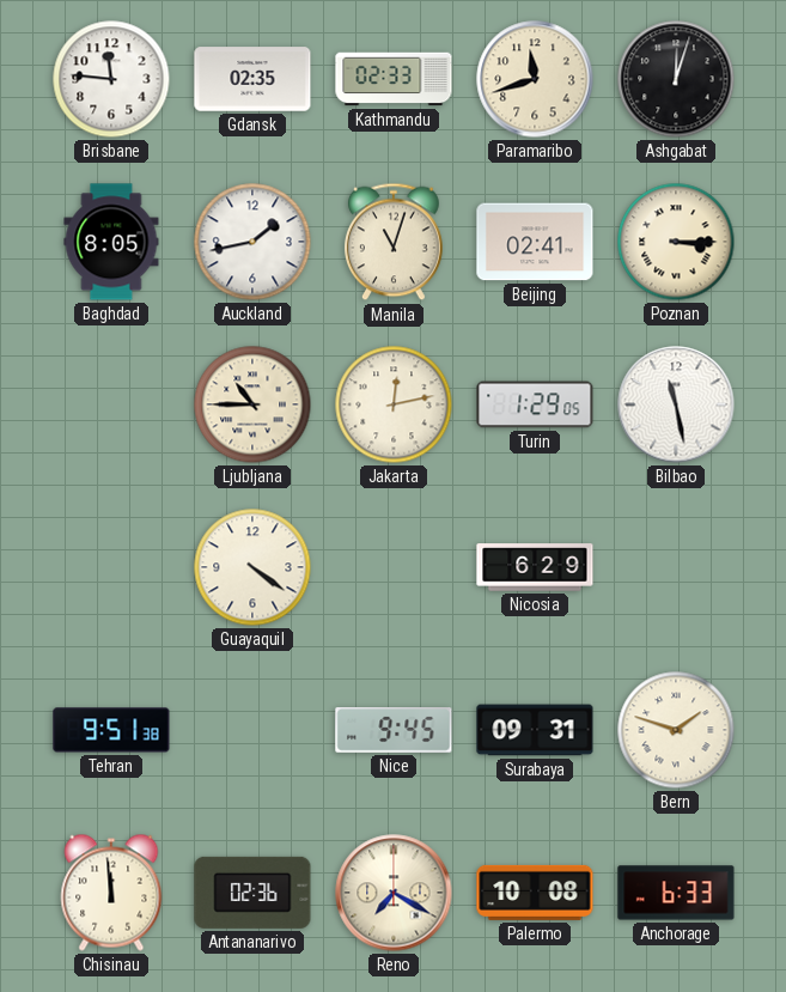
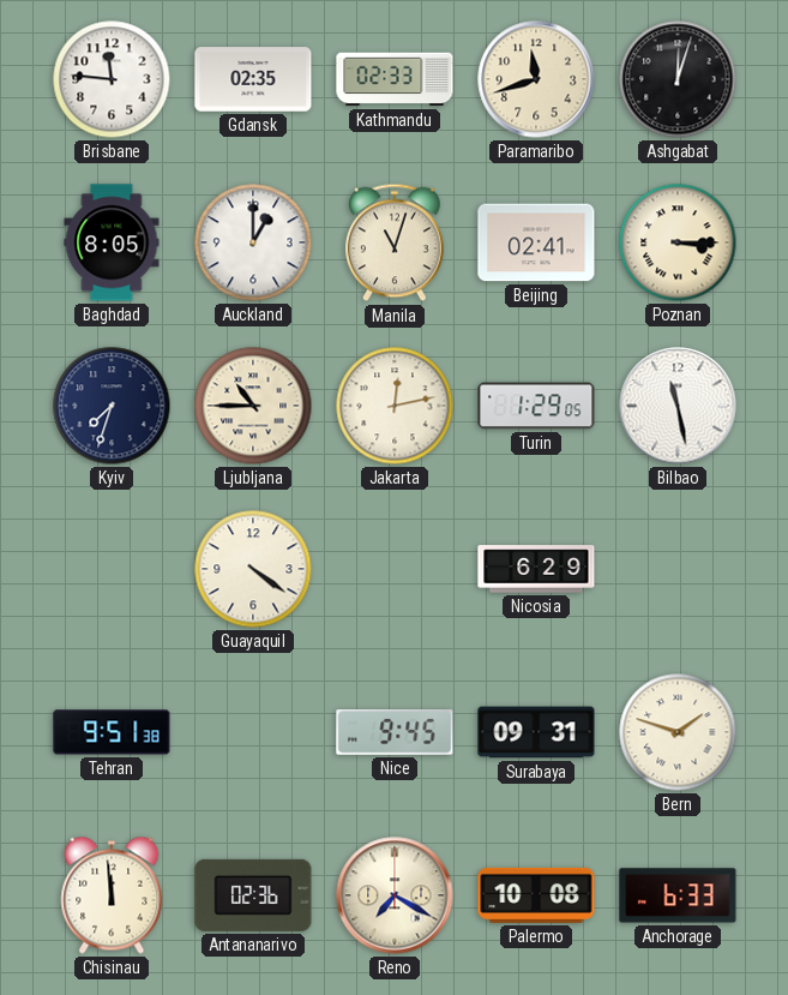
Auckland: 1:43 -> 1:00 (253, 242)
Kyiv: none -> 7:33 (112, 406)
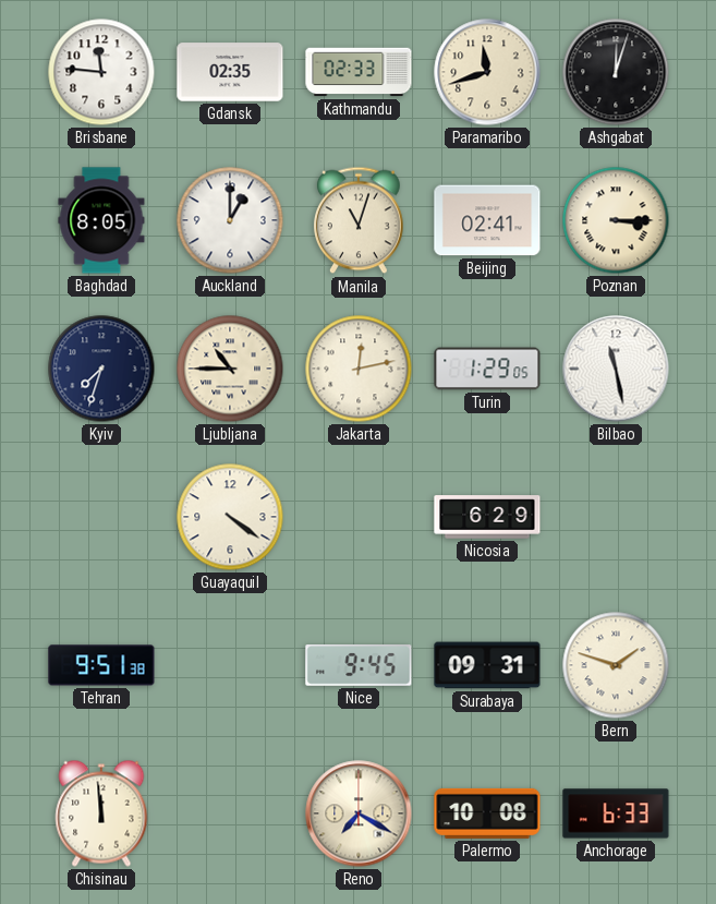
Antananarivo: 02:36 -> none (253, 895)
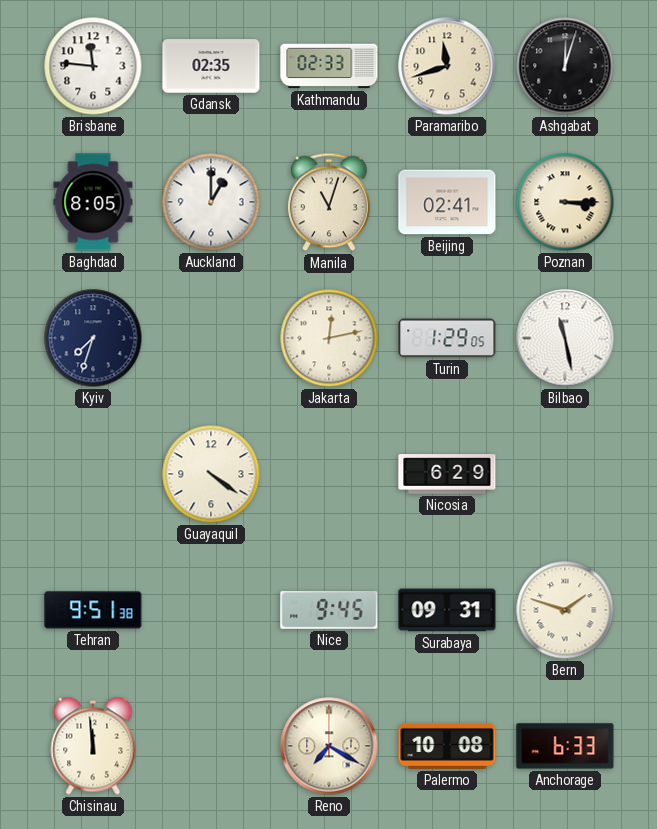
Ljubljana: 10:45 -> none (230, 369)
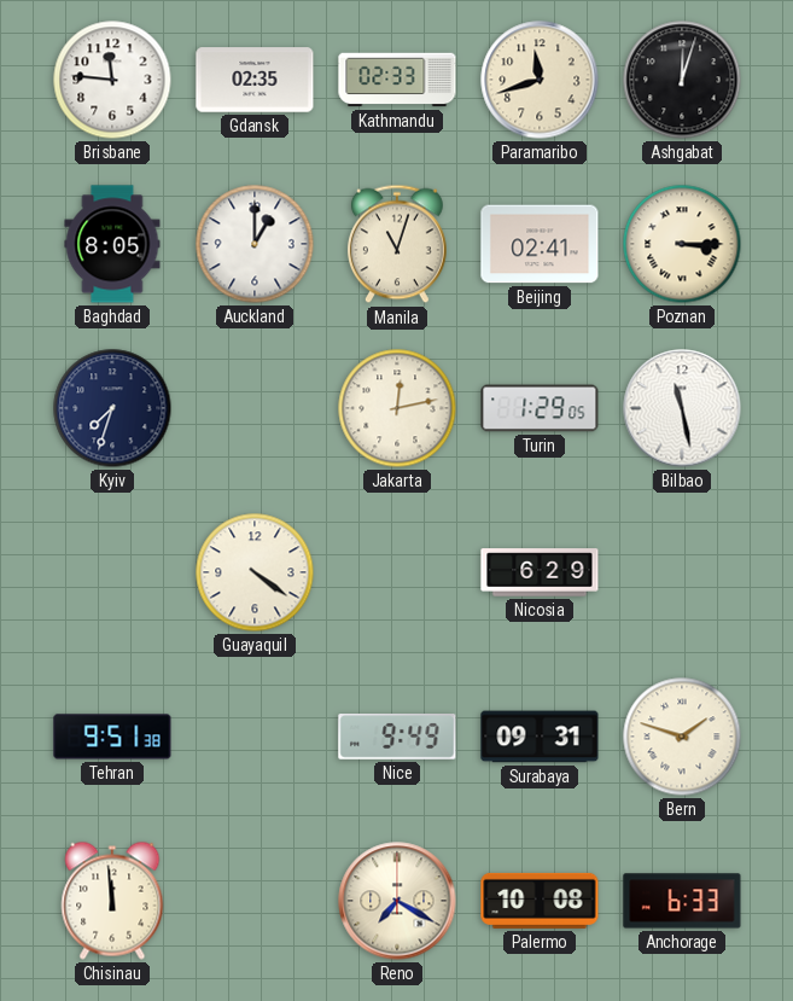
Nice: 9:45 -> 9:49 (397, 737)
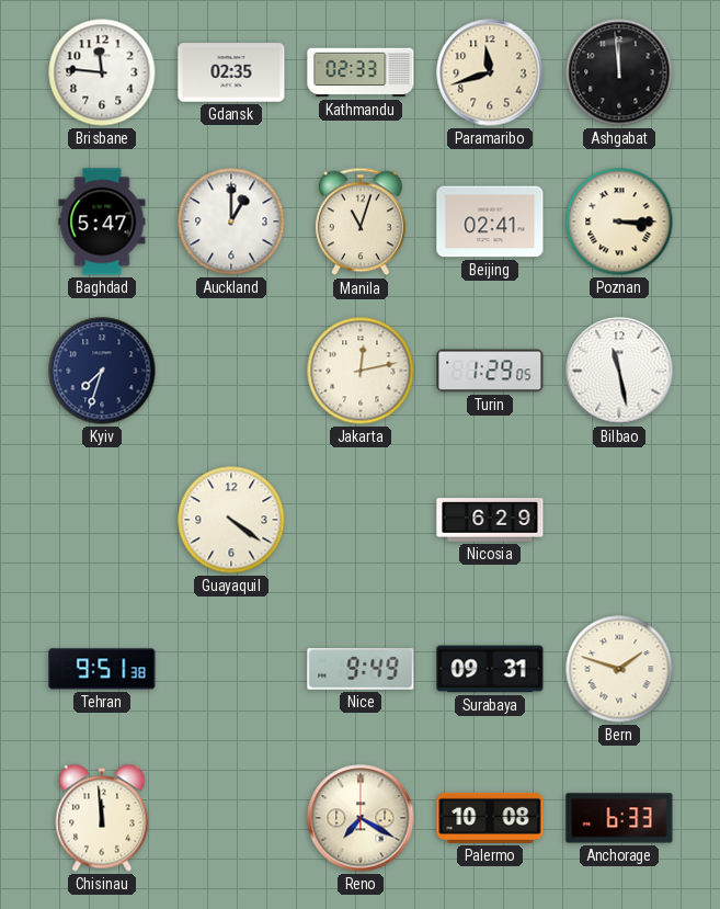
Ashgabat: 12:03 -> 11:59 (619, 72)
Baghdad: 8:05 -> 5:47 (102, 221)
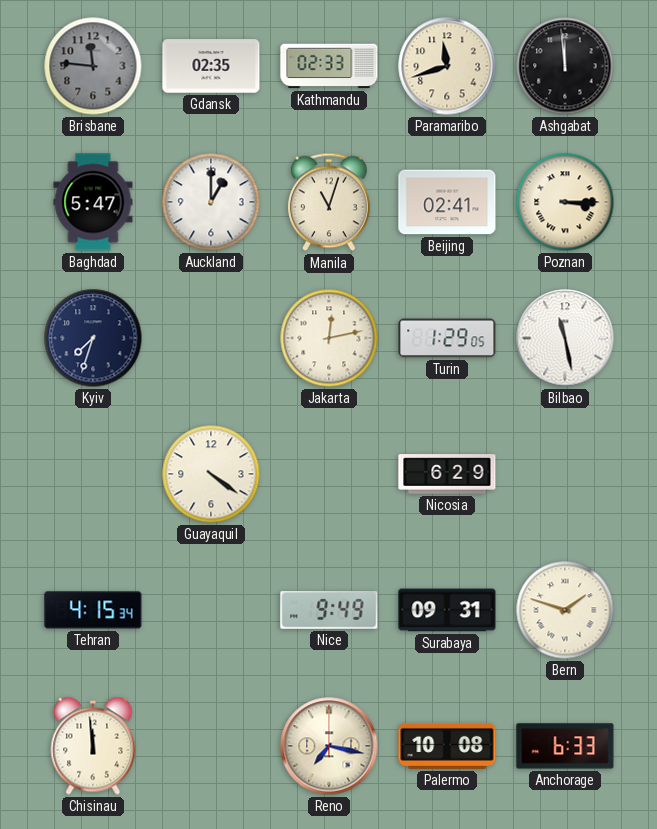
Brisbane dial: white -> grey (93, 66)
Tehran: 9:51 -> 4:15 (93, 610)
Reno: 7:20 -> 7:17 (329, 746)
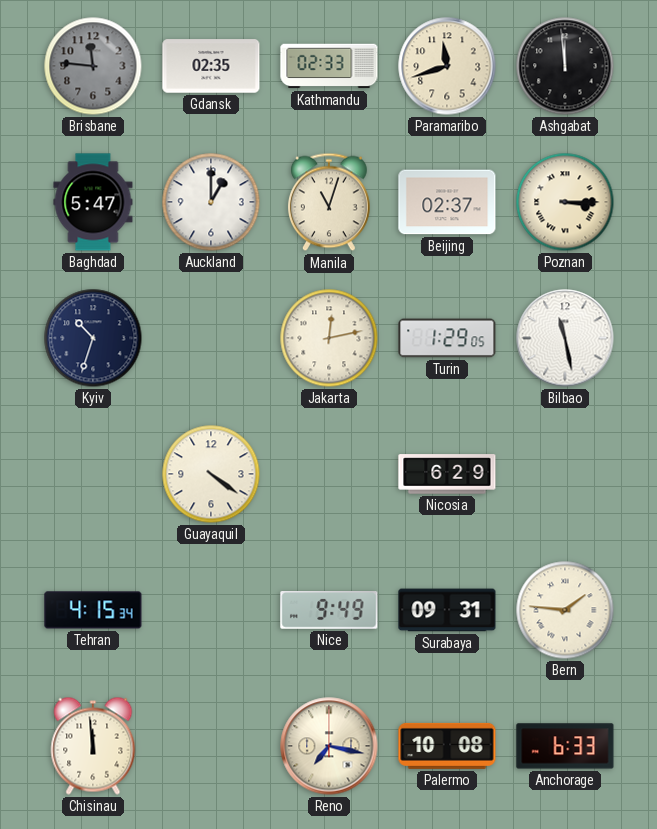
Beijing: 02:41 -> 02:37 (447, 202)
Kyiv: 7:33 -> 10:33 (93, 338)
Bern: 1:48 -> 1:46 (565, 610)
